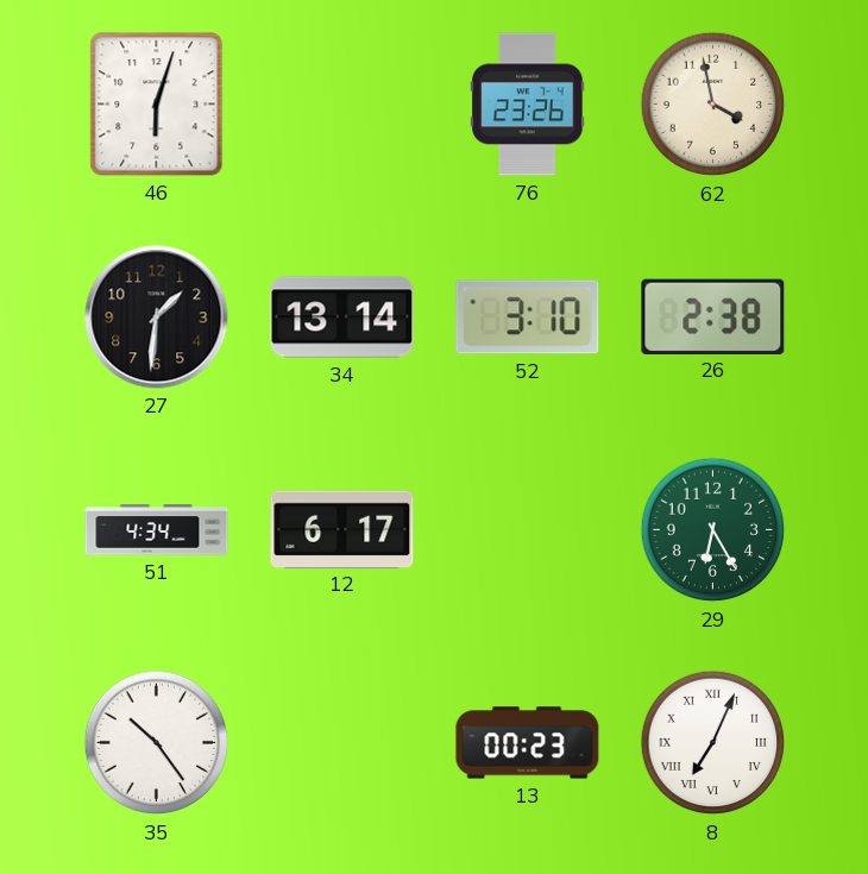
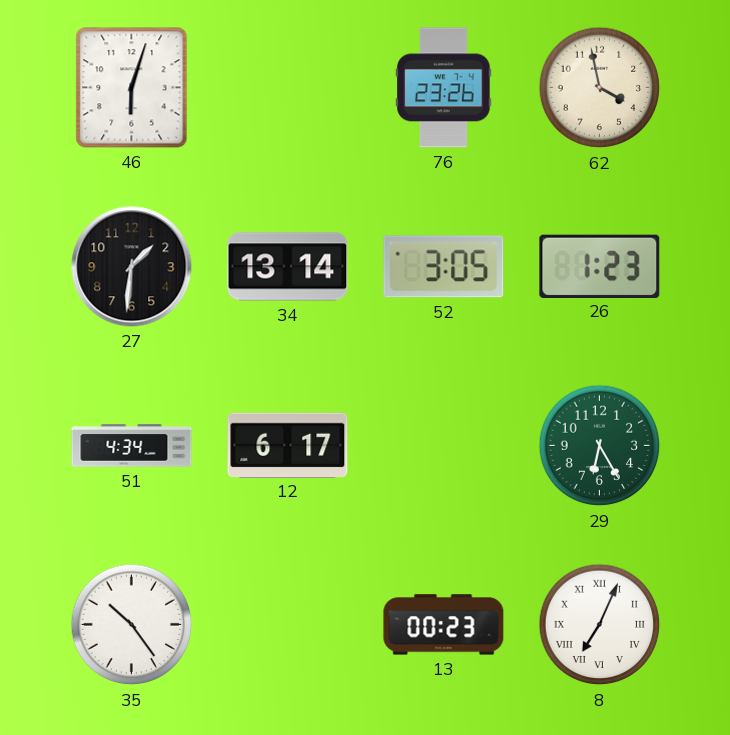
52: 3:10 -> 3:05 (444, 267)
26: 2:38 -> 1:23 (600, 266)
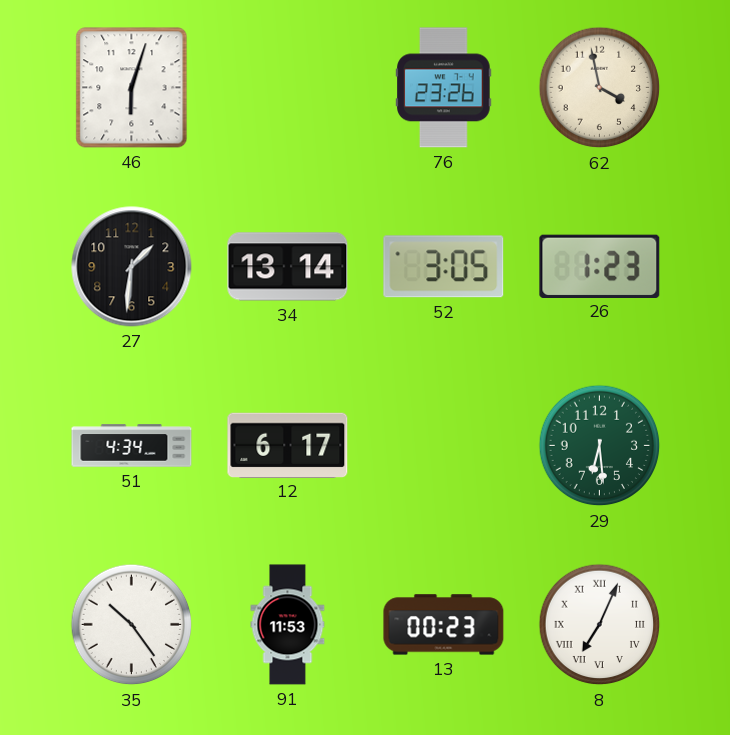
29: 6:25 -> 6:29 (600, 446)
91: none -> 11:53 (288, 625)
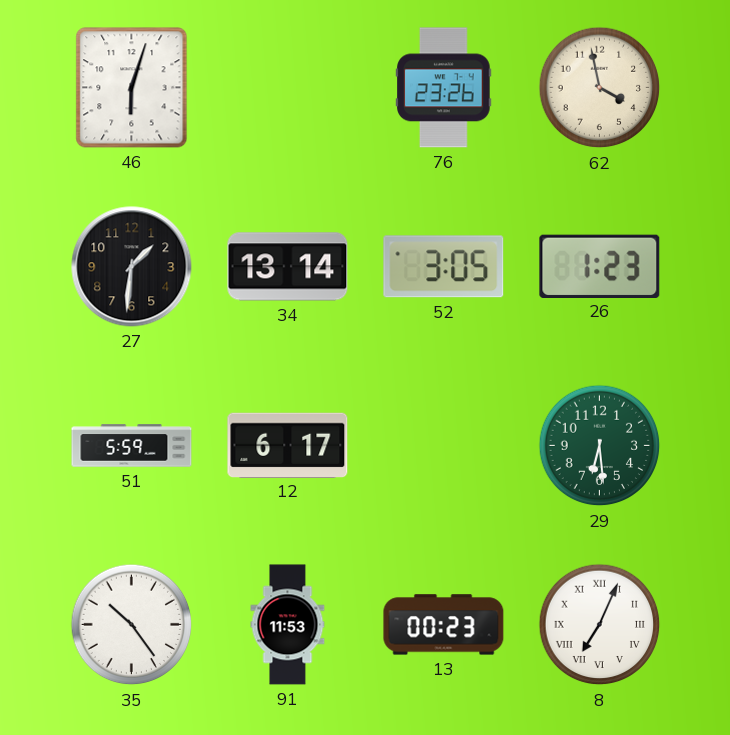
51: 4:34 -> 5:59 (132, 446)
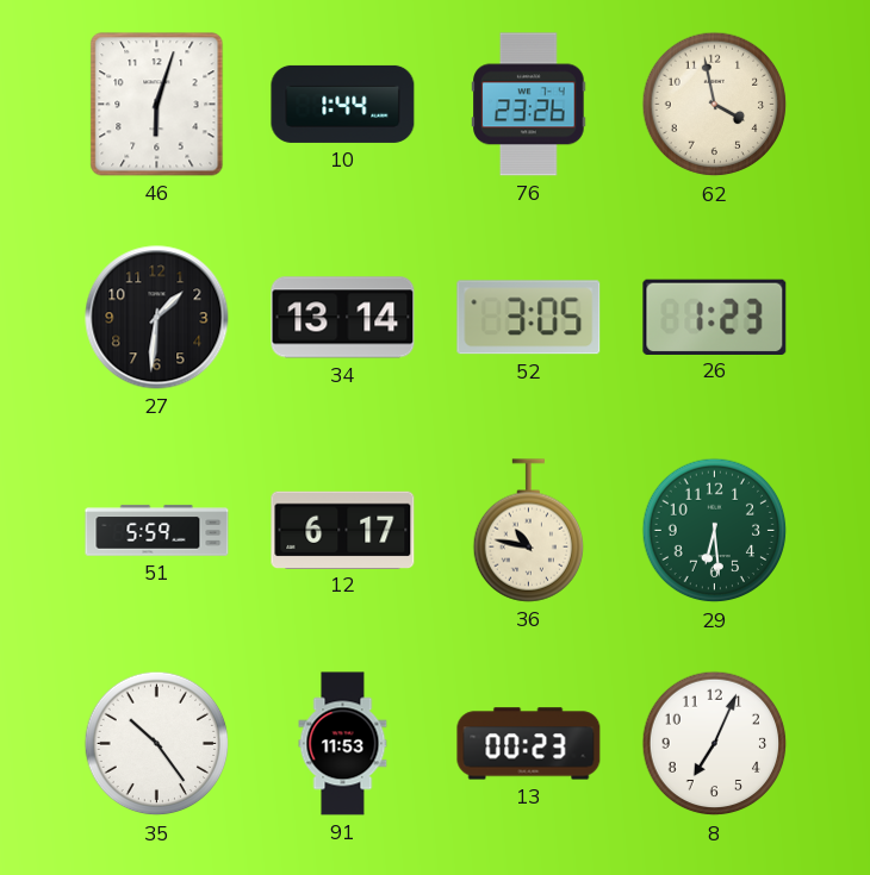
10: none -> 1:44 (343, 104)
36: none -> 10:47 (528, 531)
8 numerals: Roman -> Arabic (715, 744)
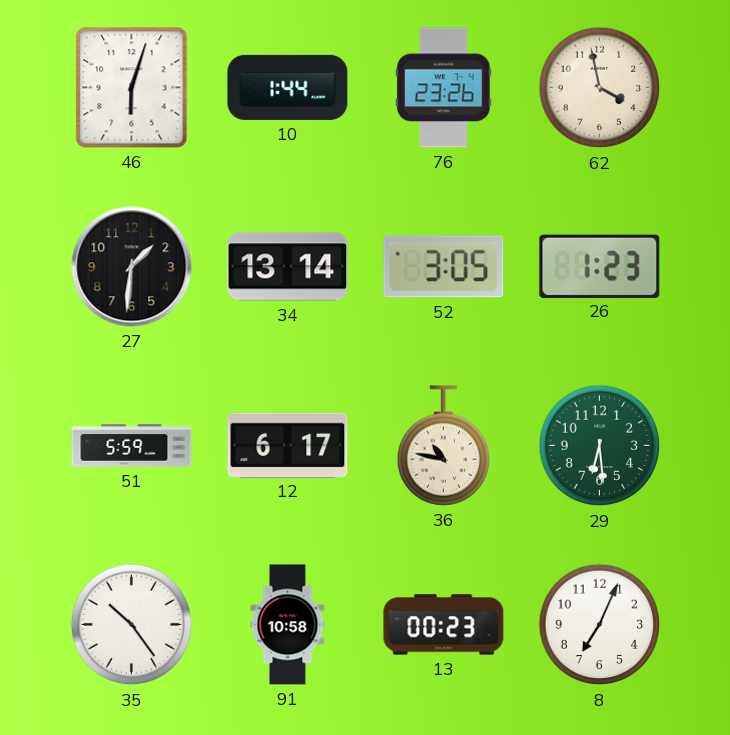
91: 11:53 -> 10:58 (288, 625)
